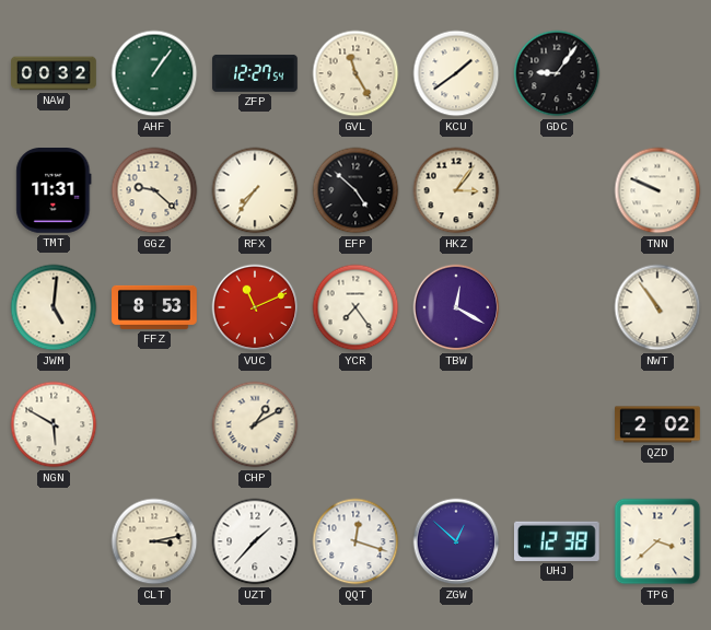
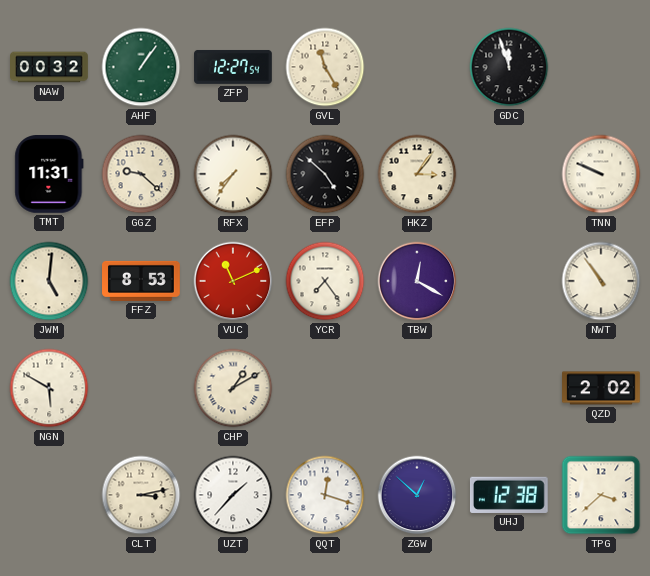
KCU: 1:39 -> none (456, 73)
GDC: 9:06 -> 11:57 (509, 67)
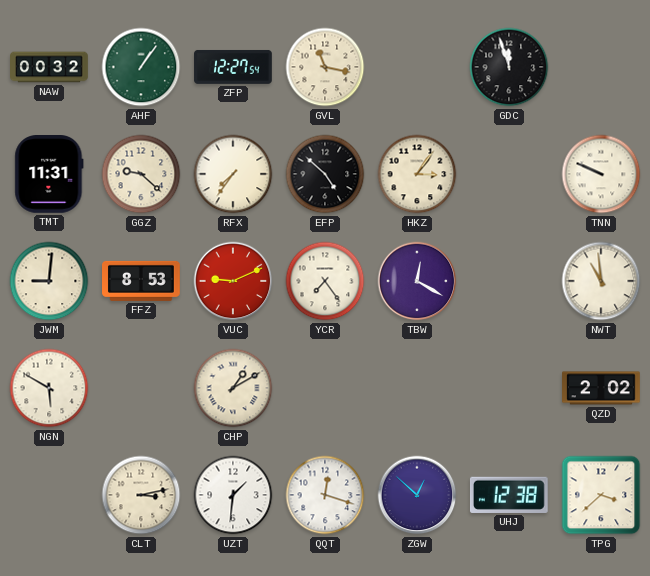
GVL: 11:25 -> 11:17 (325, 67)
JWM: 5:01 -> 9:01 (49, 281)
VUC: 11:11 -> 9:11 (233, 281)
NWT: 10:54 -> 10:59 (601, 281)
UZT: 1:37 -> 1:31 (233, 495)
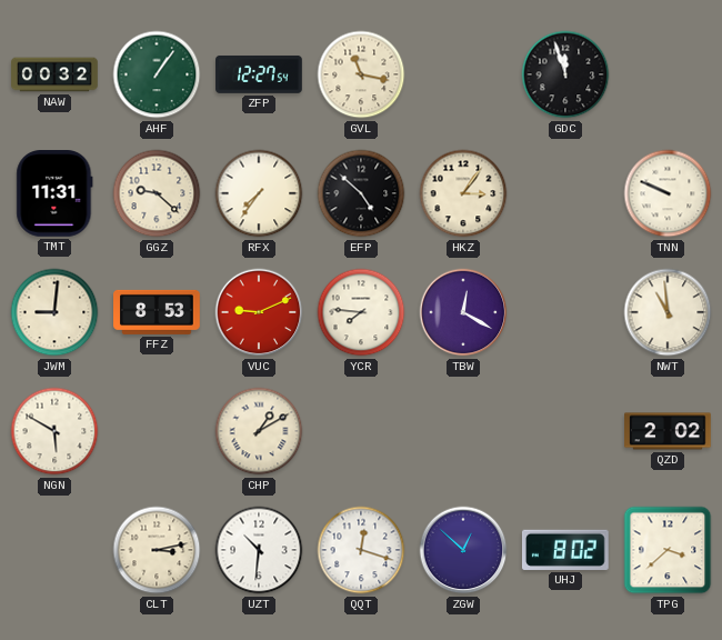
YCR: 7:24 -> 7:46 (361, 312)
UZT: 1:31 -> 10:31 (259, 550)
UHJ: 12:38 -> 8:02 (565, 550)
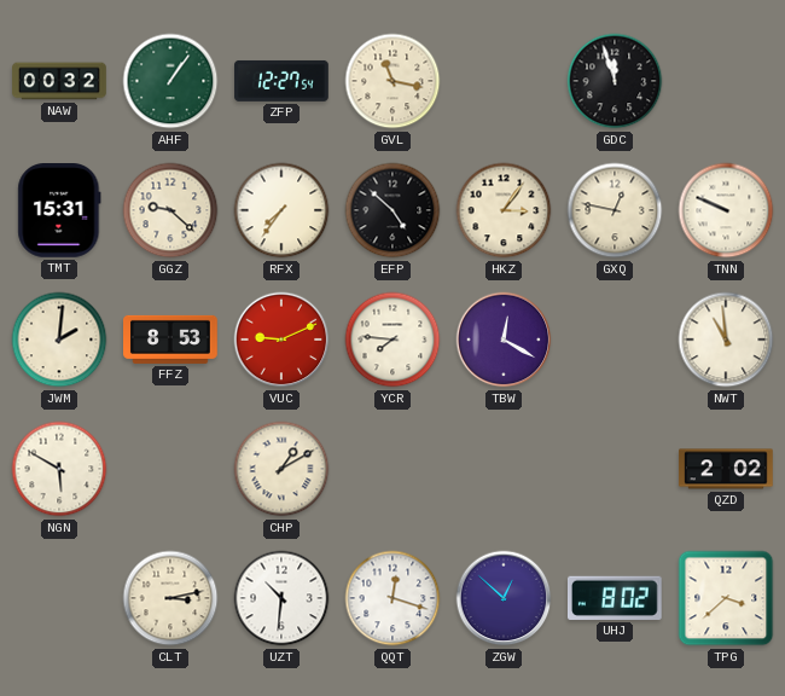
TMT: 11:31 -> 15:31 (59, 211)
GXQ: none -> 12:47 (615, 210)
JWM: 9:01 -> 2:01 (59, 340)
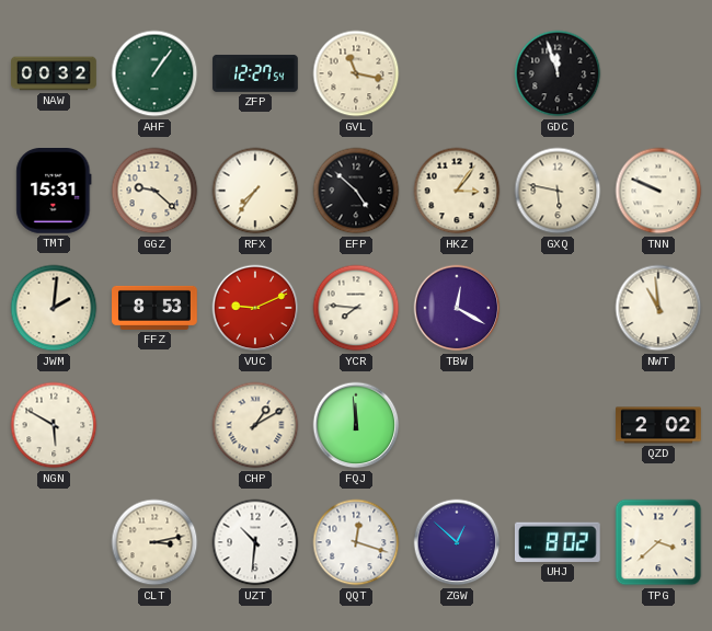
GXQ: 12:47 -> 5:47 (558, 191)
FQJ: none -> 11:59 (356, 425)
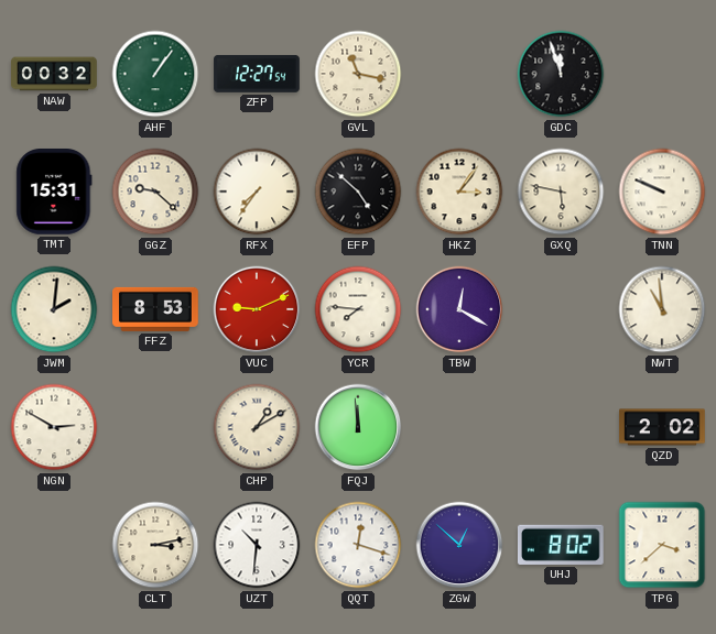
NGN: 5:50 -> 2:50 (54, 427)
